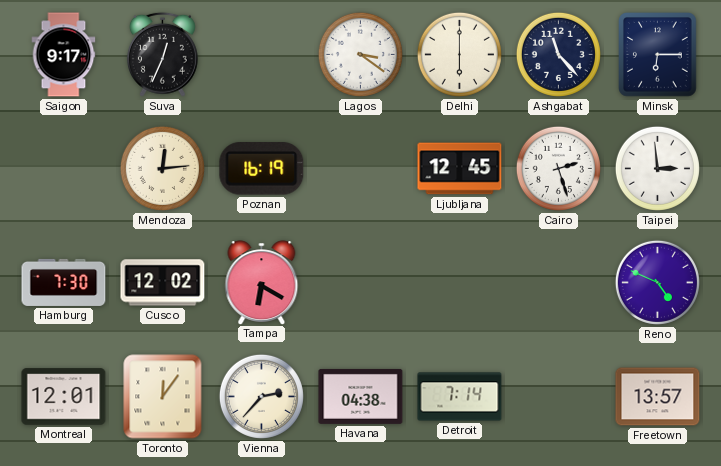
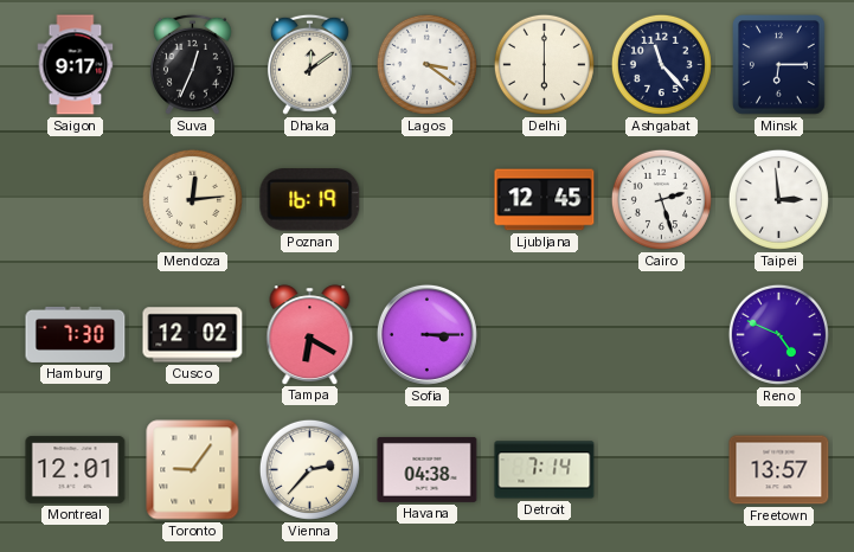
Dhaka: none -> 12:09 (309, 64)
Sofia: none -> 3:15 (426, 334)
Toronto: 12:06 -> 9:06 (193, 470)
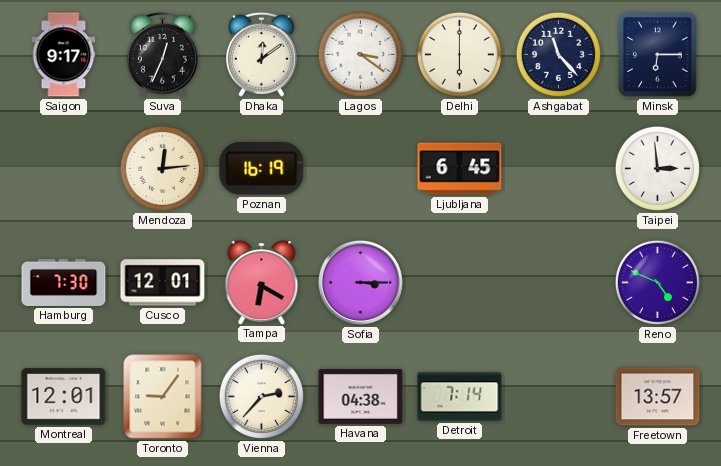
Ljubljana: 12:45 -> 6:45 (460, 169)
Cairo: 2:27 -> none (661, 199)
Cusco: 12:02 -> 12:01 (163, 283)
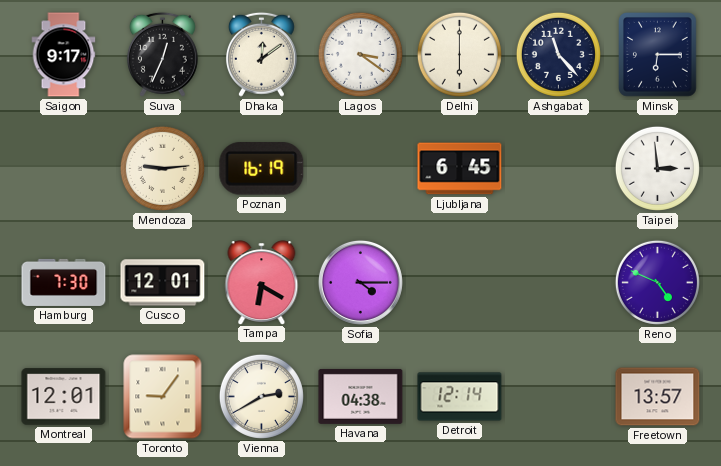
Mendoza: 12:14 -> 9:14 (162, 168)
Sofia: 3:15 -> 4:15 (360, 282)
Vienna: 2:37 -> 2:40 (261, 396)
Detroit: 7:14 -> 12:14 (460, 397)
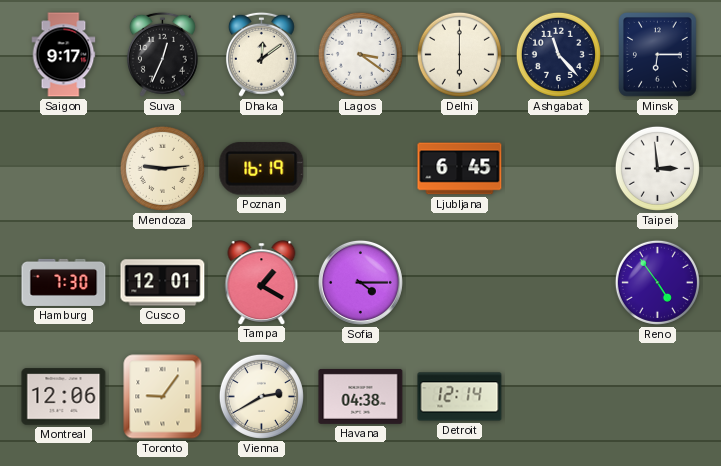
Tampa: 6:20 -> 1:20 (262, 282)
Reno: 4:49 -> 4:54 (657, 282)
Montreal: 12:01 -> 12:06 (64, 397)
Freetown: 13:57 -> none (658, 397)
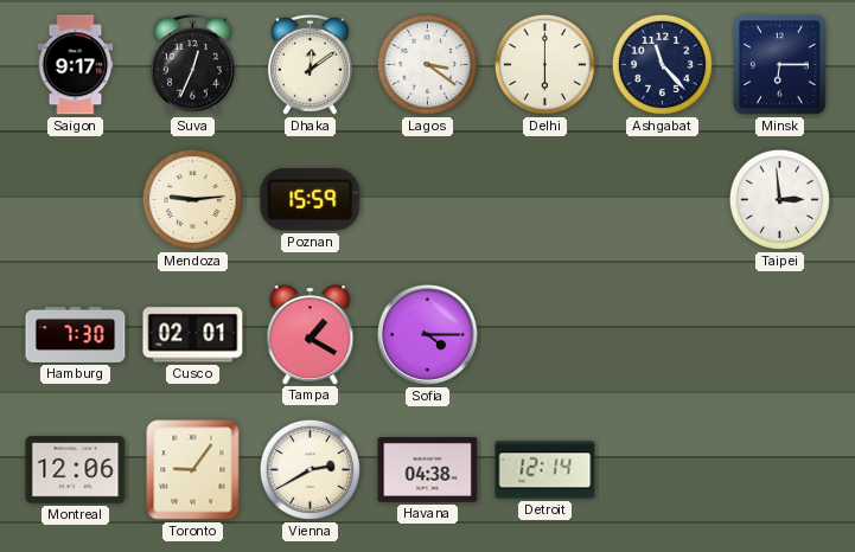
Poznan: 16:19 -> 15:59 (311, 200)
Ljubljana: 6:45 -> none (460, 169)
Cusco: 12:01 -> 02:01 (193, 335)
Reno: 4:54 -> none (657, 282)
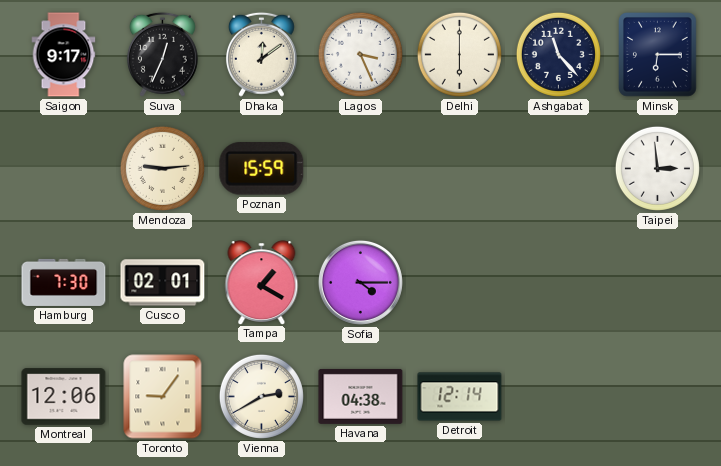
Lagos: 3:21 -> 3:26 (360, 54)
